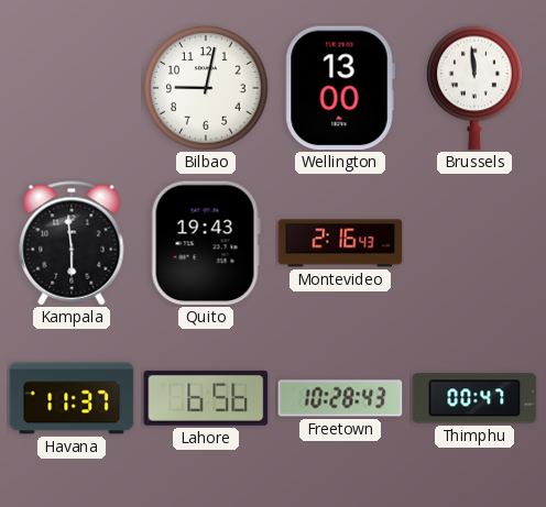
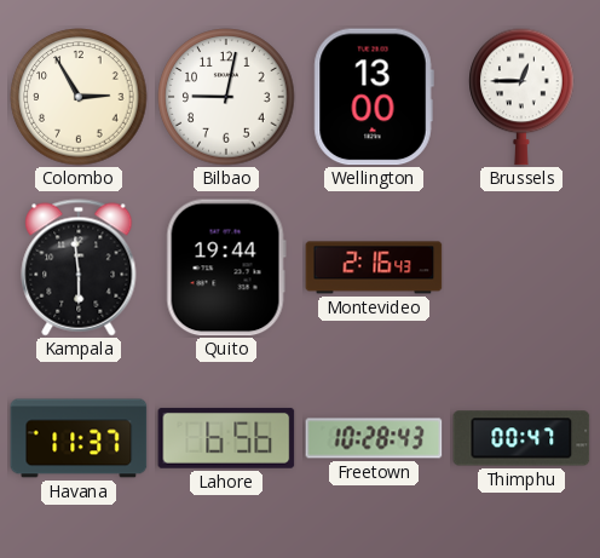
Colombo: none -> 2:55 (79, 97)
Brussels: 11:59 -> 12:45 (521, 97)
Quito: 19:43 -> 19:44 (226, 268)
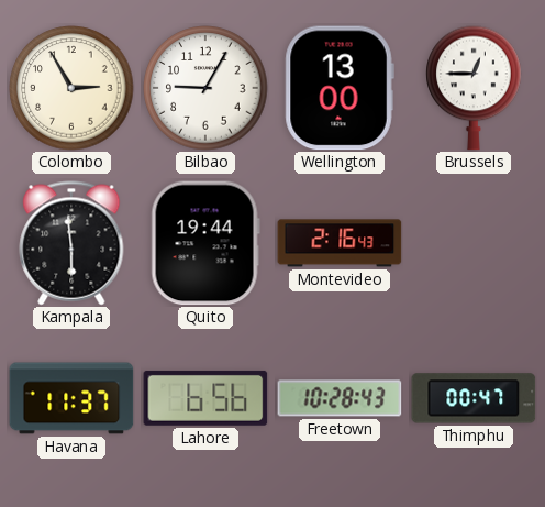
Bilbao: 9:02 -> 9:05 (205, 88)
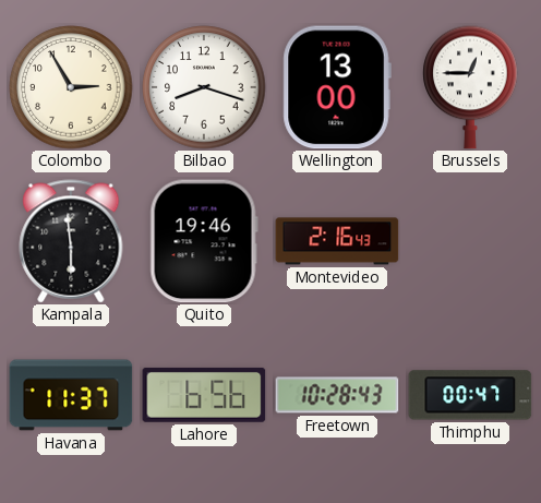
Bilbao: 9:05 -> 8:18 (204, 87)
Quito: 19:44 -> 19:46 (204, 241)
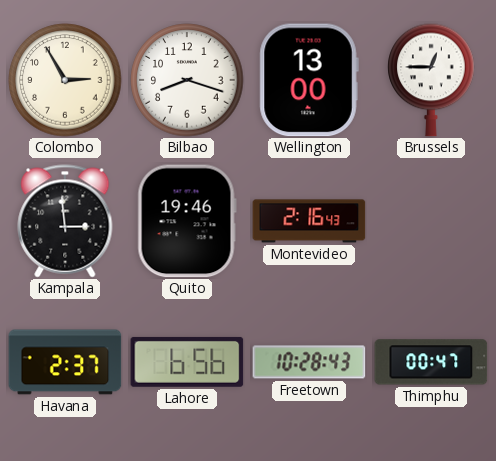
Kampala: 5:59 -> 2:59 (65, 221)
Havana: 11:37 -> 2:37 (65, 362)
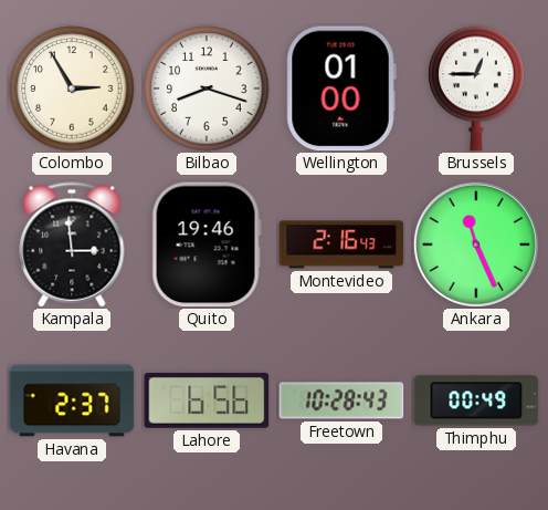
Wellington: 13:00 -> 01:00 (341, 89)
Ankara: none -> 11:26 (476, 244)
Thimphu: 00:47 -> 00:49 (476, 400)
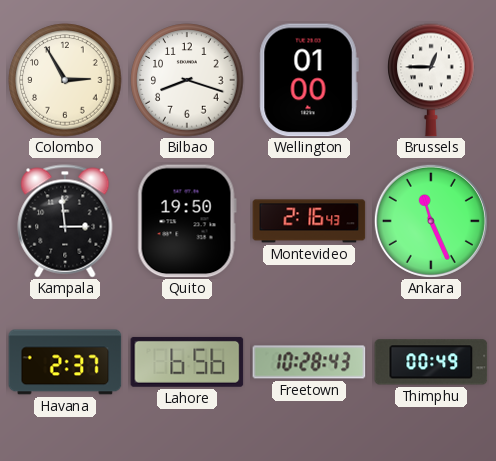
Quito: 19:46 -> 19:50 (187, 221)
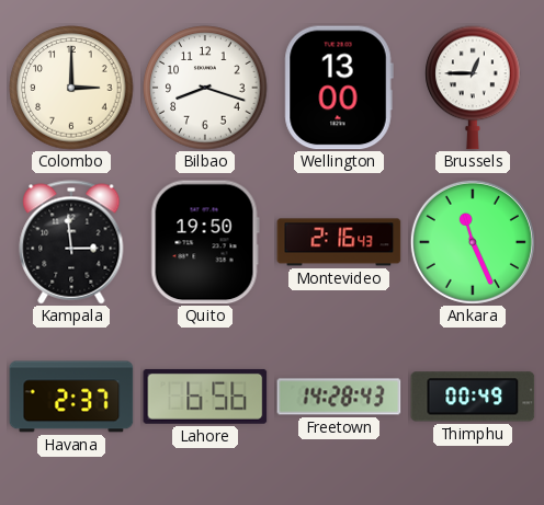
Colombo: 2:55 -> 3:00 (71, 88)
Wellington: 01:00 -> 13:00 (339, 88)
Freetown: 10:28 -> 14:28 (339, 397)
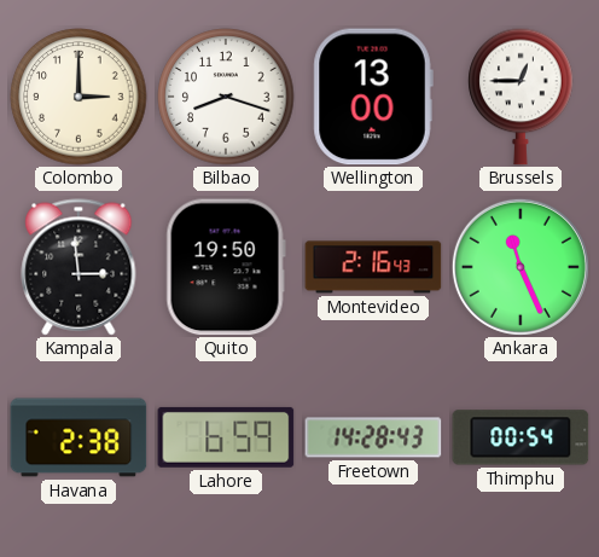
Havana: 2:37 -> 2:38 (78, 437)
Lahore: 6:56 -> 6:59 (226, 437)
Thimphu: 00:49 -> 00:54 (521, 437)
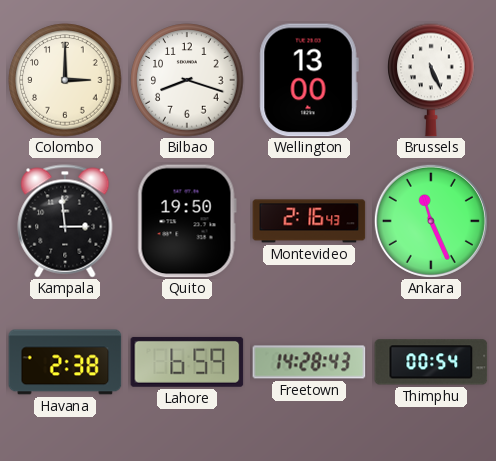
Brussels: 12:45 -> 5:26 (431, 80)
